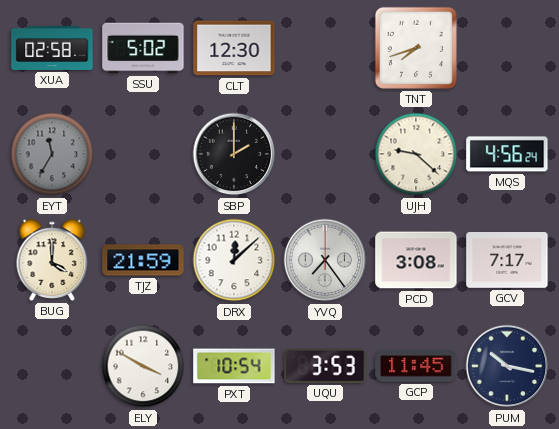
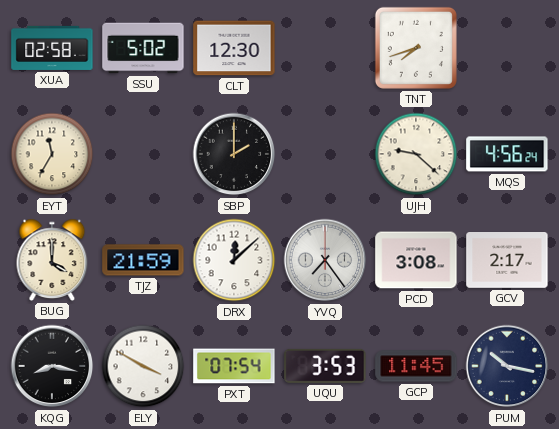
EYT dial: grey -> cream (52, 154)
GCV: 7:17 -> 2:17 (507, 261)
KQG: none -> 8:17 (52, 366)
PXT: 10:54 -> 07:54 (234, 366)
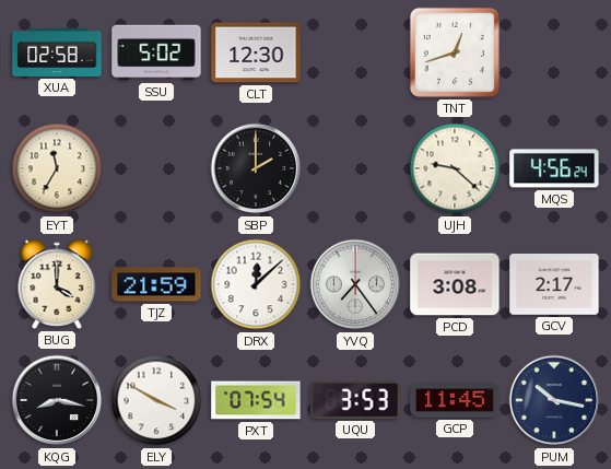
TNT: 7:42 -> 12:42 (455, 52)
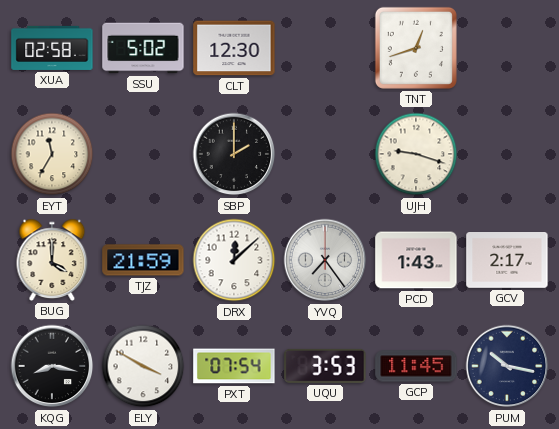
UJH: 9:22 -> 9:18 (416, 154)
MQS: 4:56 -> none (554, 168)
PCD: 3:08 -> 1:43 (416, 260)
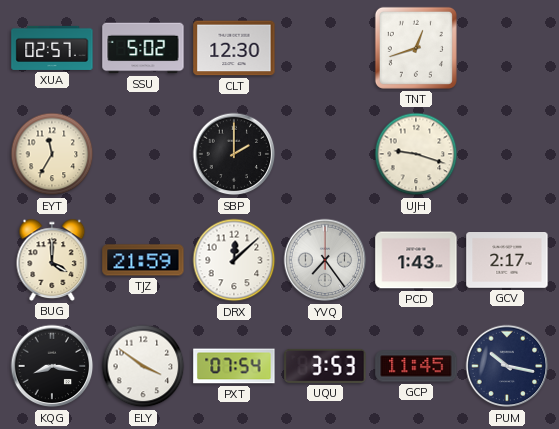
XUA: 02:58 -> 02:57 (52, 48)
ELY: 3:50 -> 3:51 (143, 366)
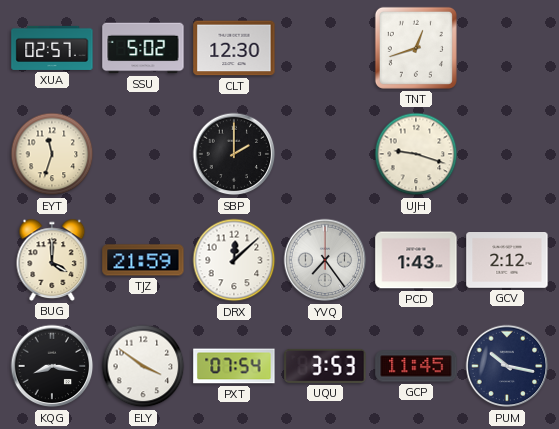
EYT: 11:35 -> 11:33 (52, 154)
GCV: 2:17 -> 2:12 (507, 261)
